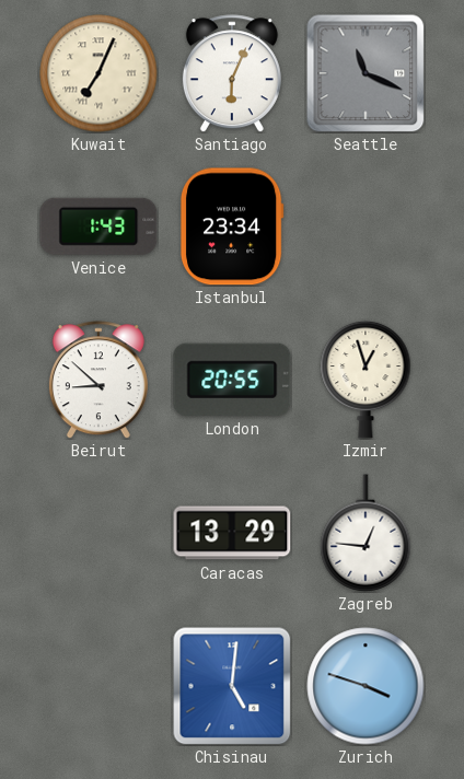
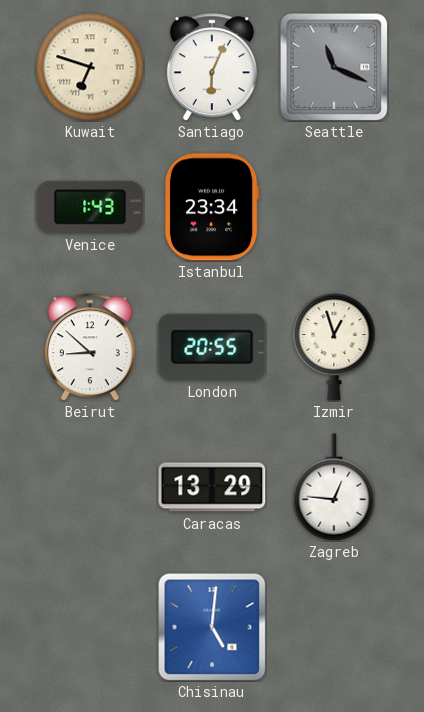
Kuwait: 7:04 -> 6:48 (90, 67)
Zurich: 3:48 -> none (366, 686)
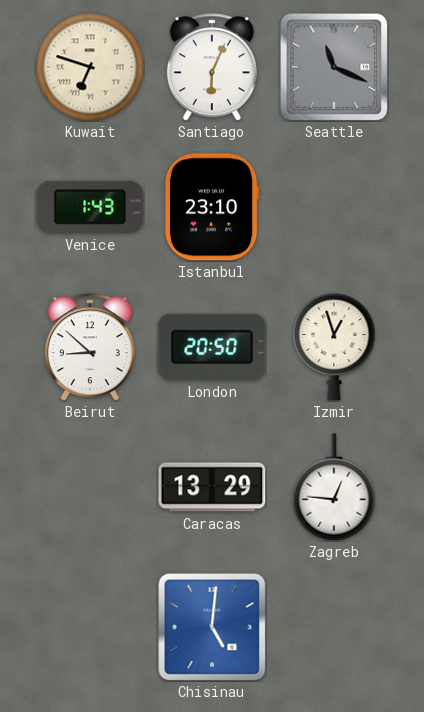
Istanbul: 23:34 -> 23:10 (212, 207)
London: 20:55 -> 20:50 (212, 347)
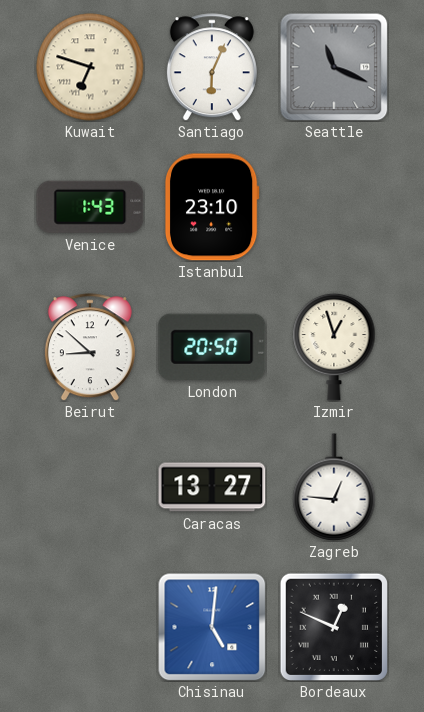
Caracas: 13:29 -> 13:27 (212, 487)
Bordeaux: none -> 12:49 (333, 626)
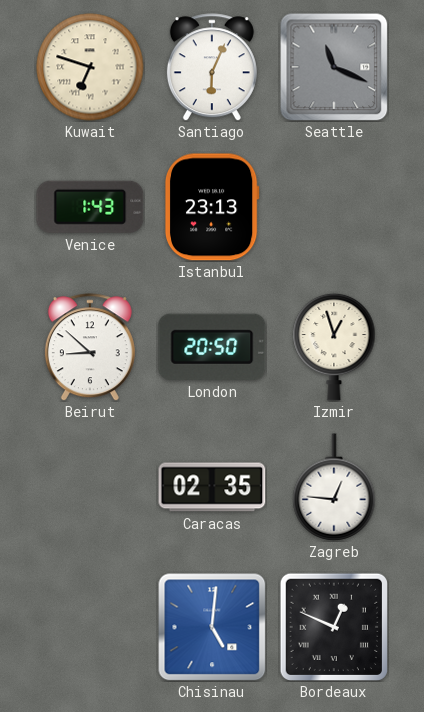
Istanbul: 23:10 -> 23:13 (212, 207)
Caracas: 13:27 -> 02:35 (212, 487)
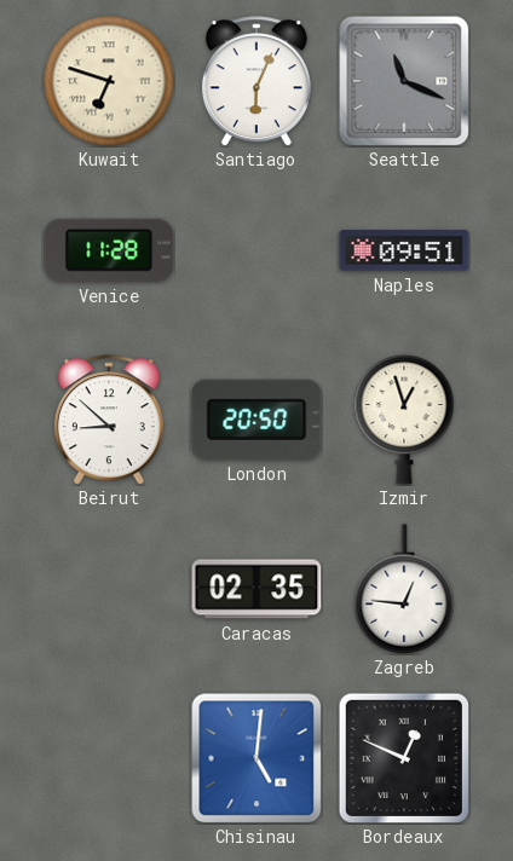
Venice: 1:43 -> 11:28 (109, 250)
Istanbul: 23:13 -> none (212, 207)
Naples: none -> 09:51 (404, 250)
